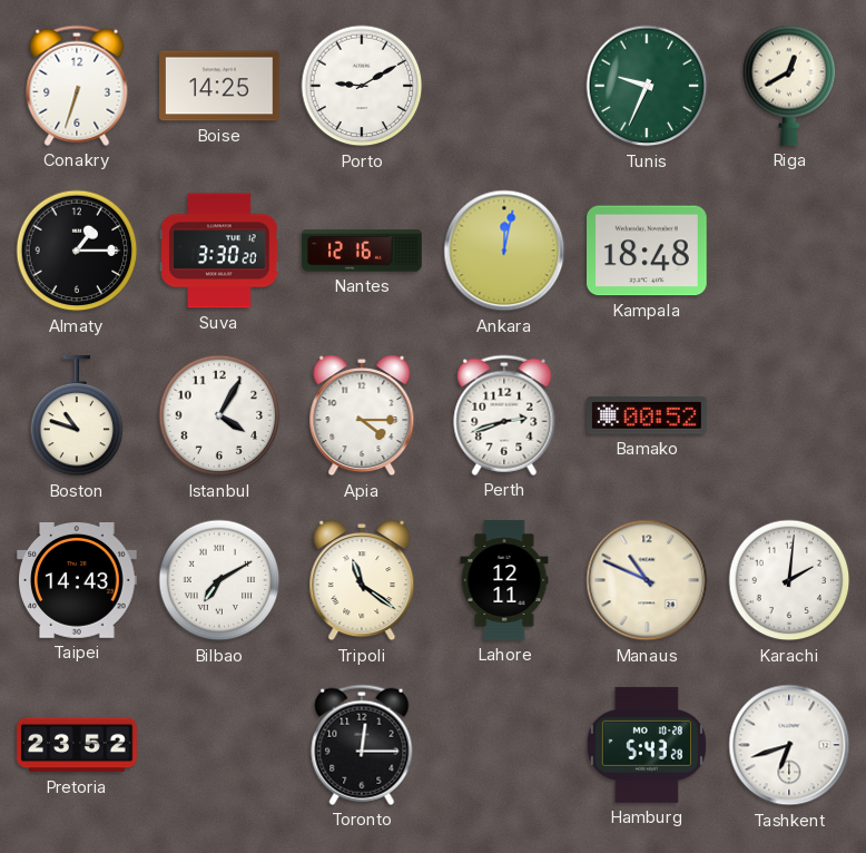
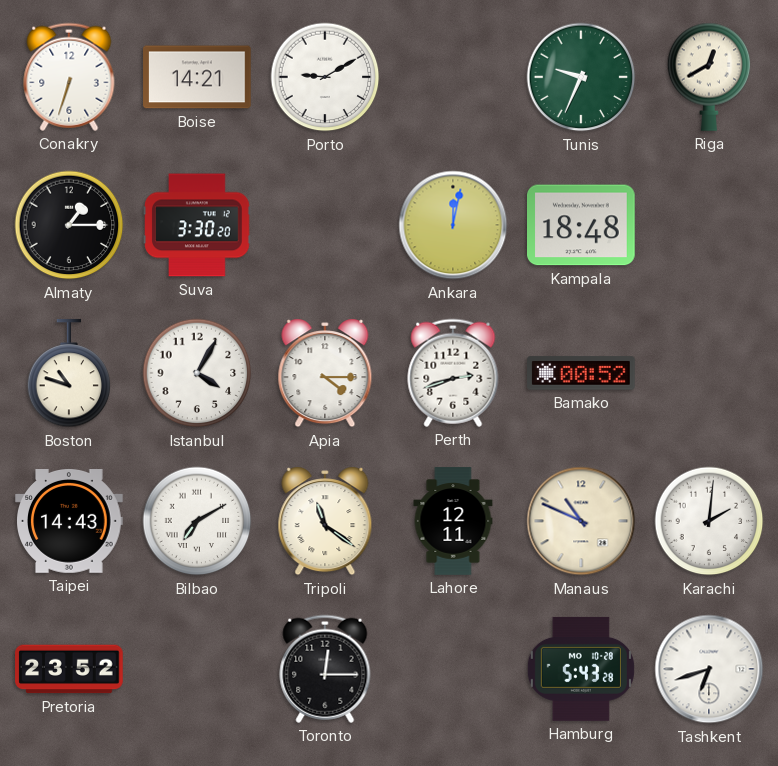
Boise: 14:25 -> 14:21 (197, 77)
Nantes: 12:16 -> none (362, 251)
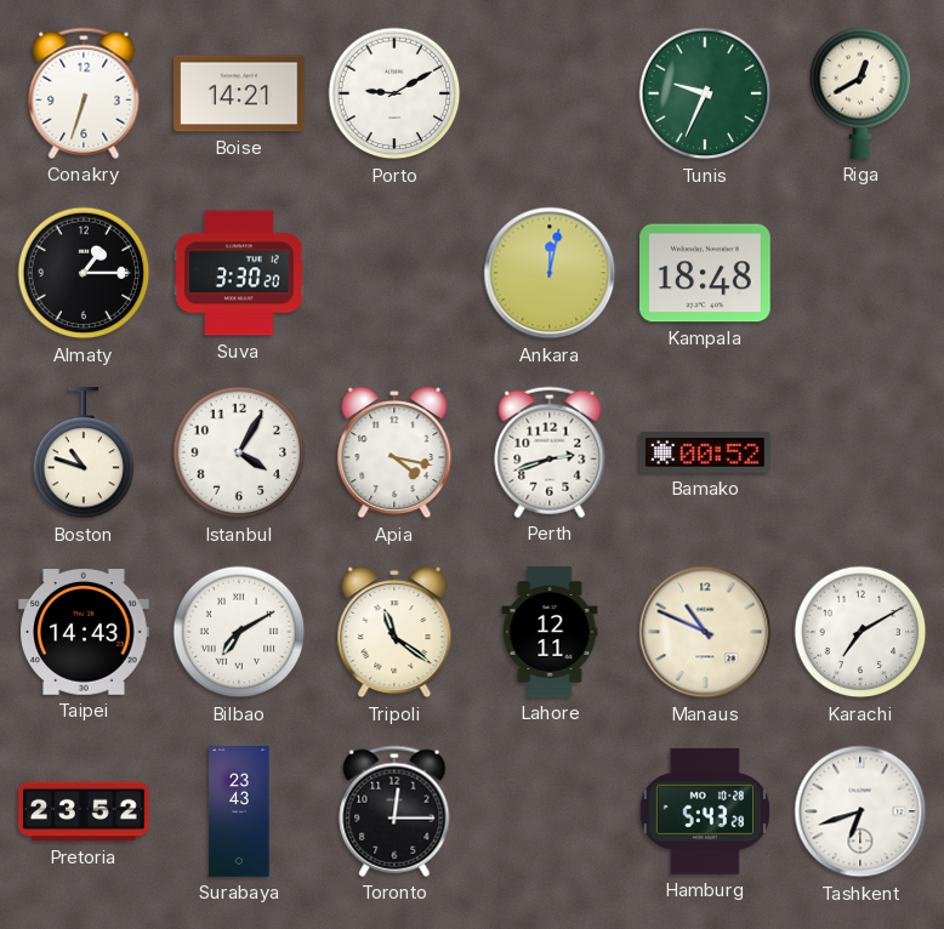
Apia: 4:15 -> 4:17 (394, 452)
Karachi: 2:01 -> 7:10 (860, 632)
Surabaya: none -> 23:43 (239, 811)
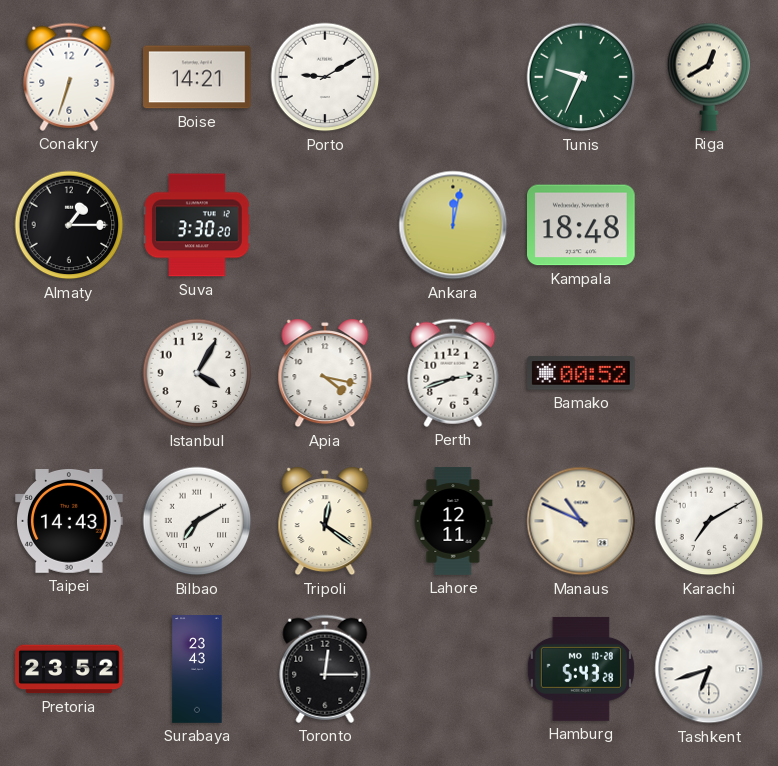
Boston: 10:48 -> none (84, 454)
Tripoli: 11:21 -> 12:21 (325, 521)
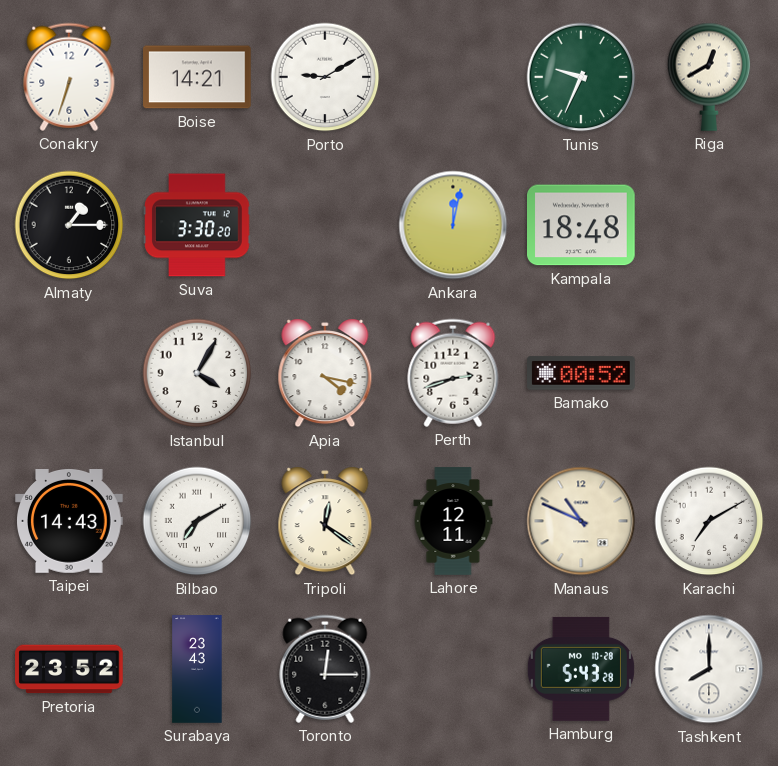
Tashkent: 6:42 -> 8:00 (709, 669)
